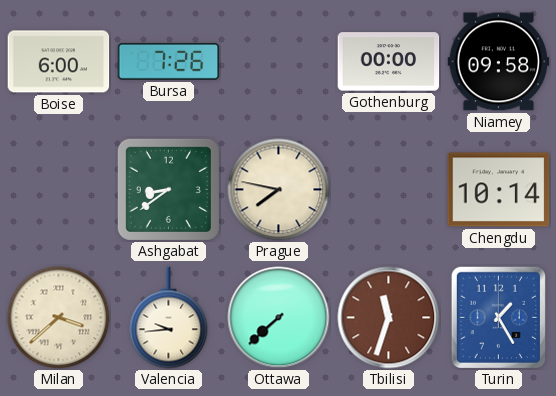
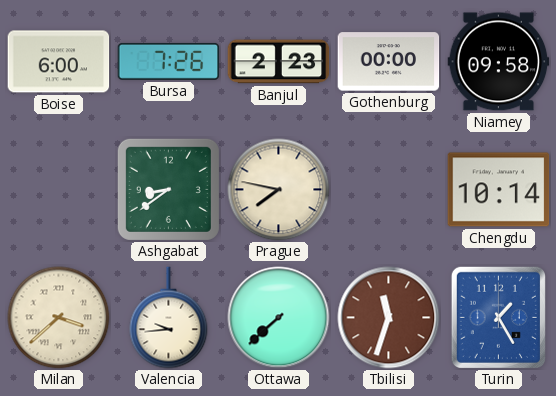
Banjul: none -> 2:23 (279, 62)
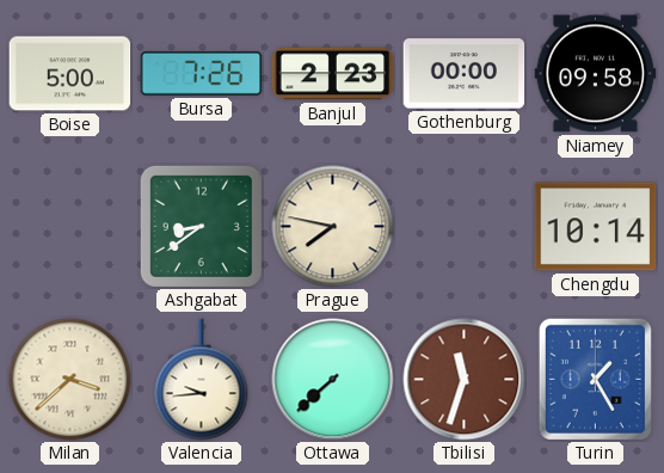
Boise: 6:00 -> 5:00 (70, 74)
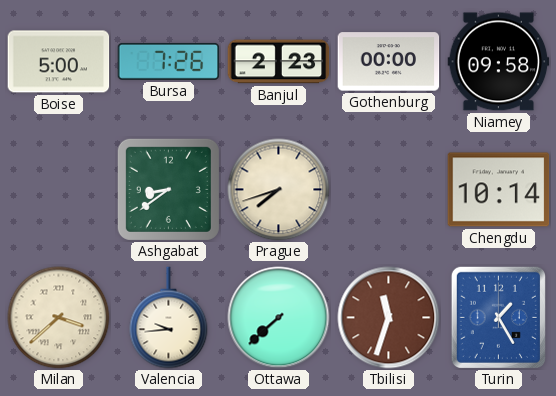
Prague: 7:47 -> 7:42 (279, 190)
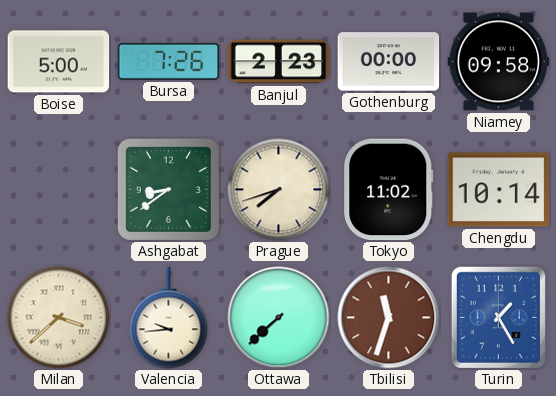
Tokyo: none -> 11:02 (389, 190)
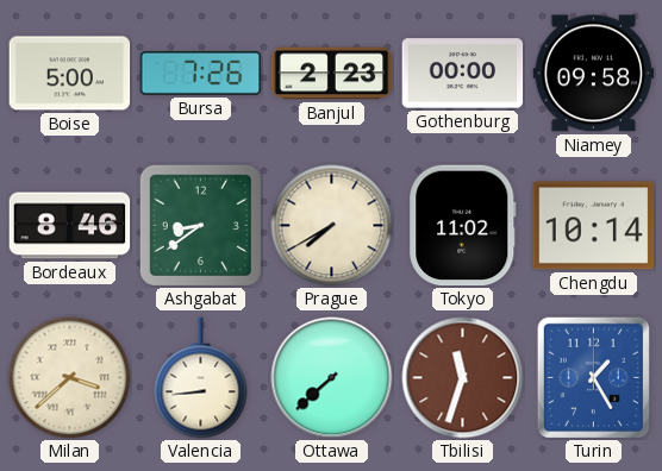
Bordeaux: none -> 8:46 (70, 226)
Prague: 7:42 -> 7:40 (332, 226)
Valencia: 9:44 -> 8:44 (201, 378)
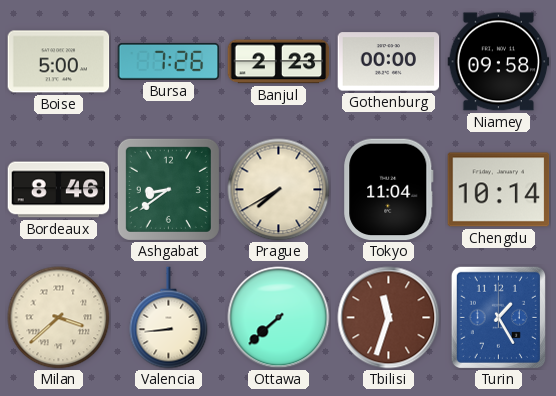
Tokyo: 11:02 -> 11:04 (389, 190)
